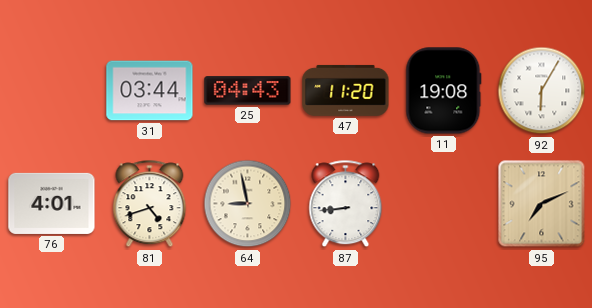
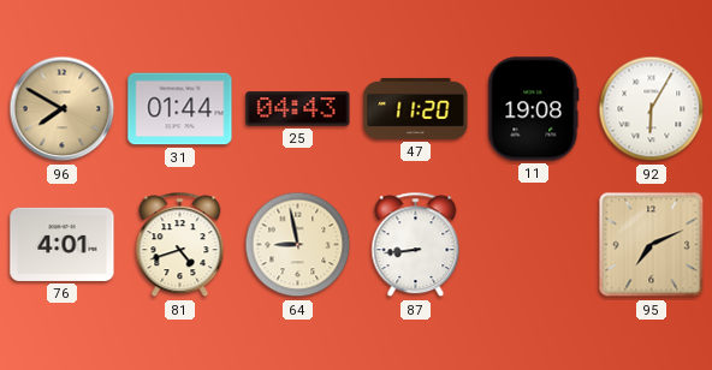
96: none -> 7:50 (63, 109)
31: 03:44 -> 01:44 (180, 109)
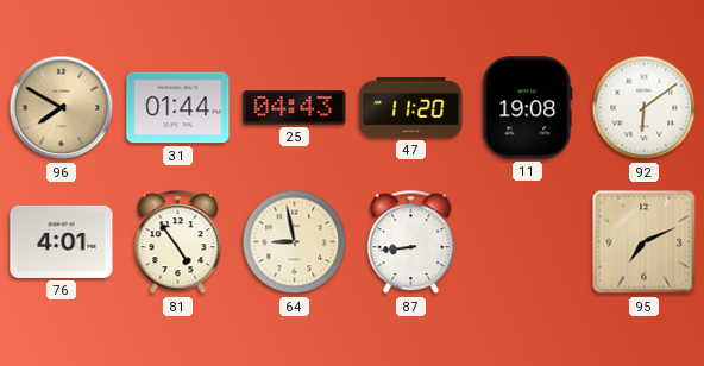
92: 6:05 -> 6:09 (645, 108)
81: 4:42 -> 4:54 (178, 242)
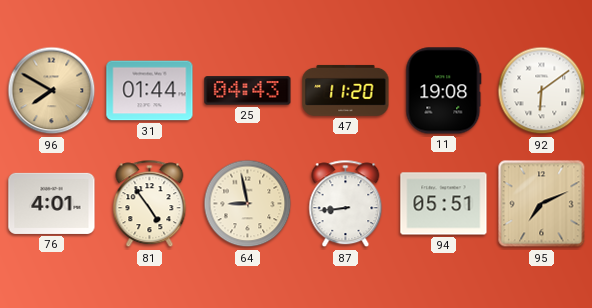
94: none -> 05:51 (444, 204)
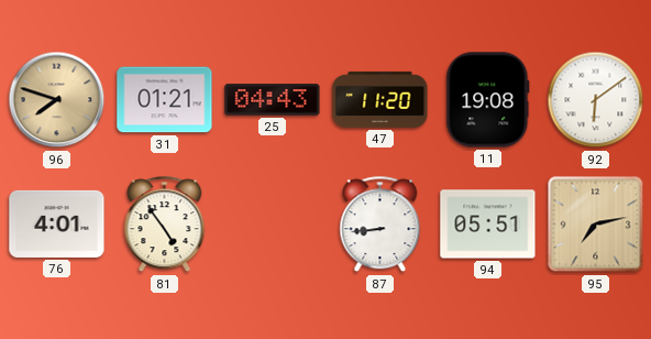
96: 7:50 -> 7:48 (57, 100)
31: 01:44 -> 01:21 (165, 100)
64: 8:58 -> none (248, 204)
95: 7:11 -> 7:13 (596, 225)
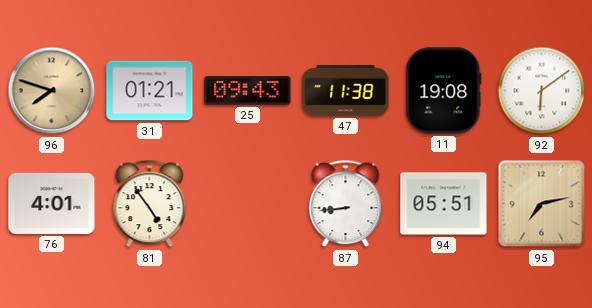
25: 04:43 -> 09:43 (248, 91)
47: 11:20 -> 11:38 (346, 90)
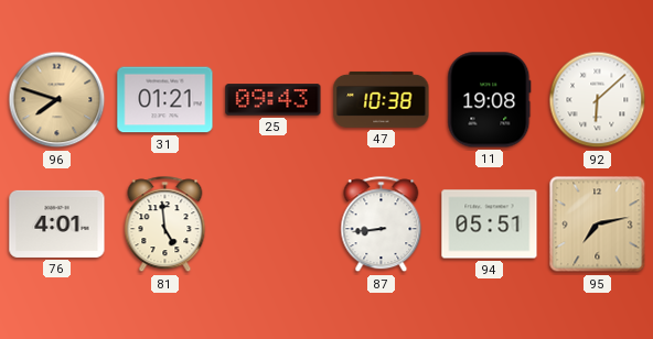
47: 11:38 -> 10:38 (382, 99)
92: 6:09 -> 6:08 (598, 100)
81: 4:54 -> 4:59 (165, 225)
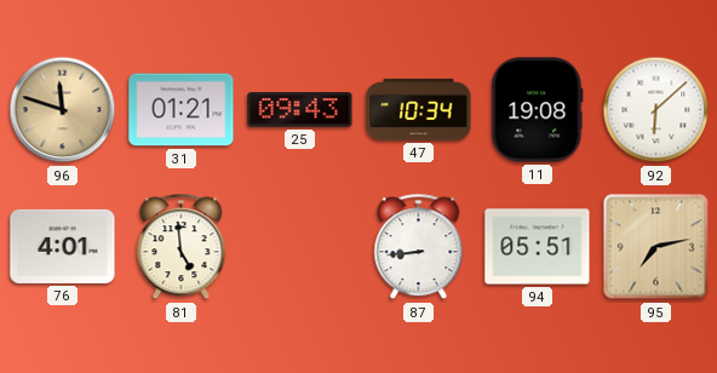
96: 7:48 -> 11:48 (63, 110)
47: 10:38 -> 10:34 (419, 109)
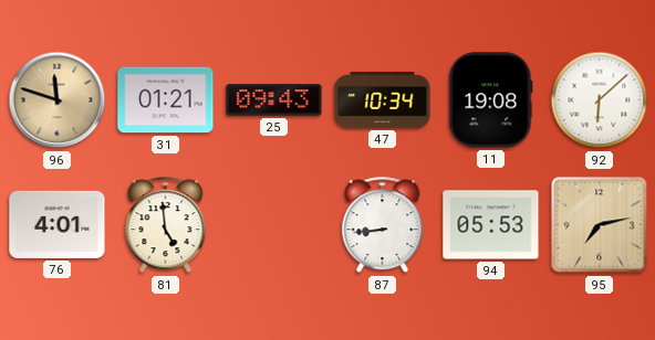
94: 05:51 -> 05:53 (491, 225)
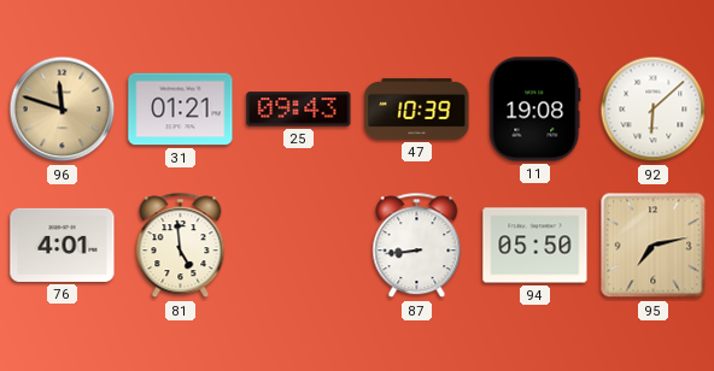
47: 10:34 -> 10:39 (417, 108)
94: 05:53 -> 05:50 (535, 246)
